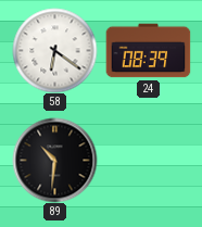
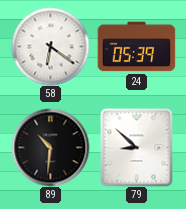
24: 08:39 -> 05:39 (136, 47)
79: none -> 8:52 (137, 147)
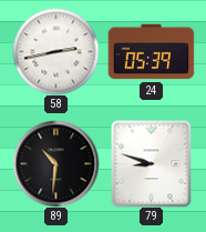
58: 6:21 -> 2:43 (55, 51)
79: 8:52 -> 8:48 (152, 163)
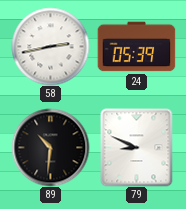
79: 8:48 -> 8:49 (137, 147)
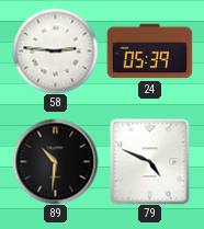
58: 2:43 -> 2:46 (55, 50)
79: 8:49 -> 4:49 (150, 161)
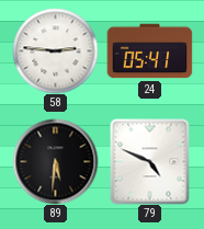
24: 05:39 -> 05:41 (149, 51)
89: 10:31 -> 5:31 (55, 161)
